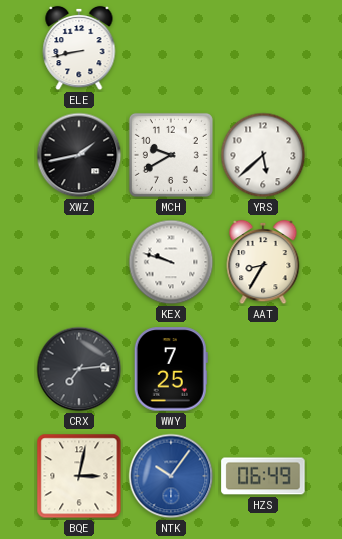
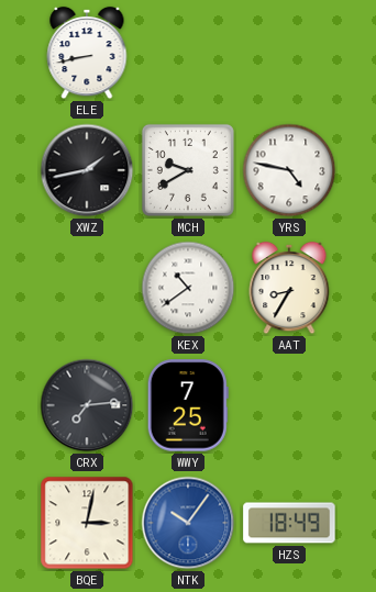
YRS: 5:38 -> 4:47 (289, 170)
KEX: 9:48 -> 10:39 (188, 288)
HZS: 06:49 -> 18:49 (289, 523)
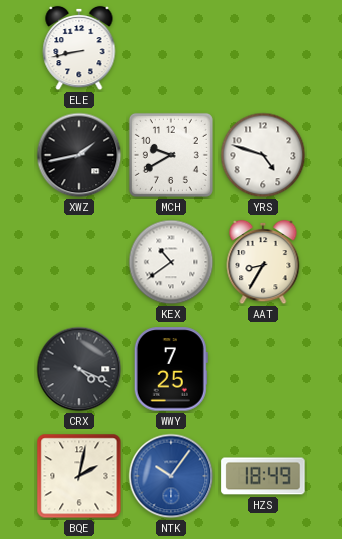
YRS: 4:47 -> 4:48 (263, 155)
CRX: 7:14 -> 4:19 (79, 369)
BQE: 3:02 -> 2:02 (79, 476)
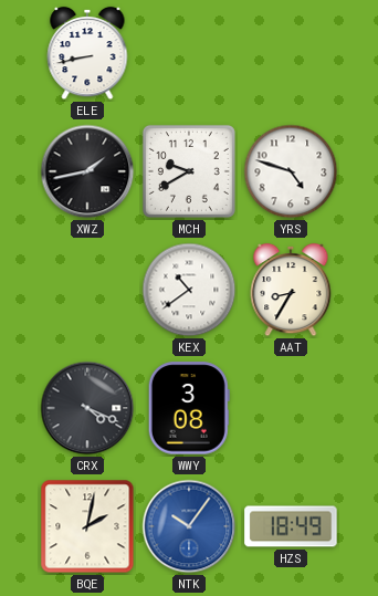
WWY: 7:25 -> 3:08 (189, 408)
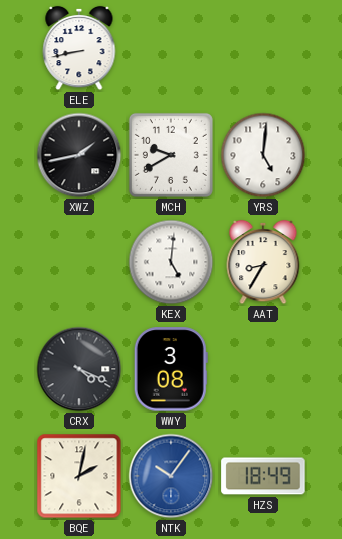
YRS: 4:48 -> 5:01 (263, 155)
KEX: 10:39 -> 5:01 (171, 262)
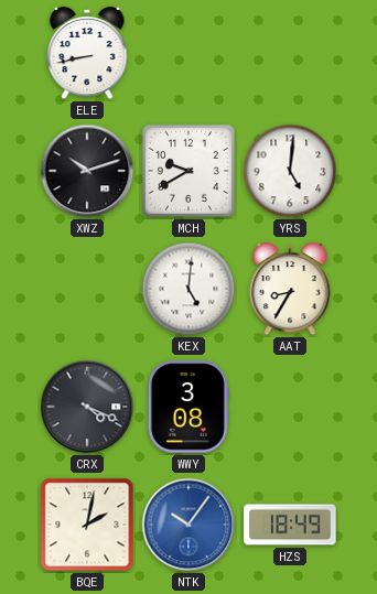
XWZ: 1:43 -> 10:12 (87, 171)
